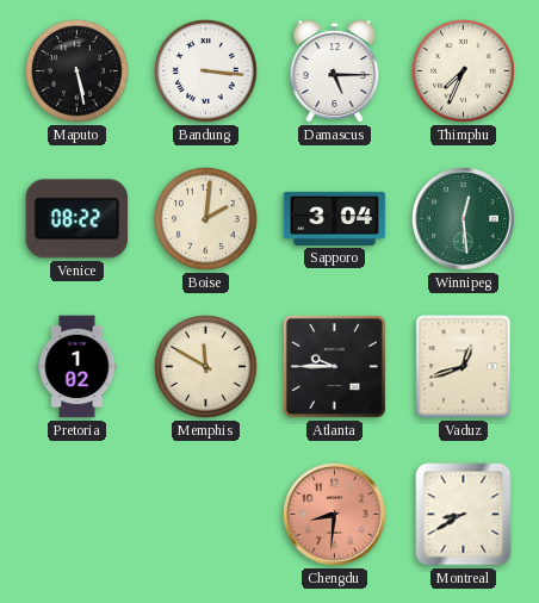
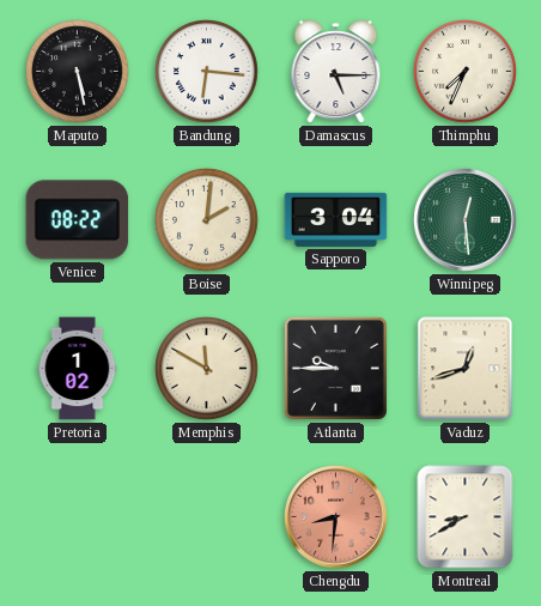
Bandung: 3:16 -> 6:16 (207, 72)
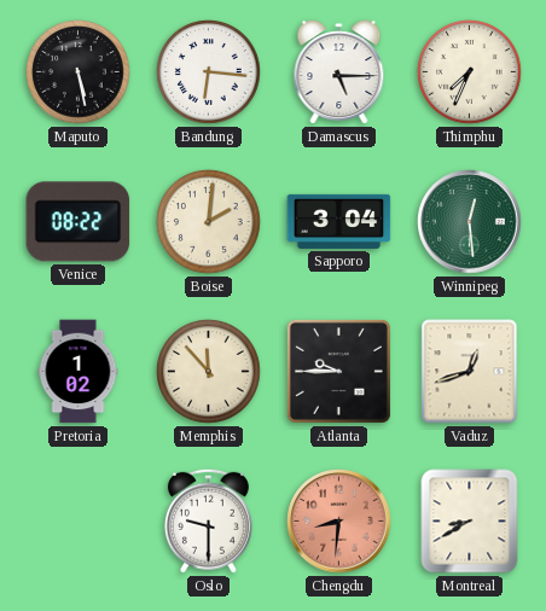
Memphis: 11:50 -> 11:53 (209, 372)
Oslo: none -> 9:30 (208, 520)
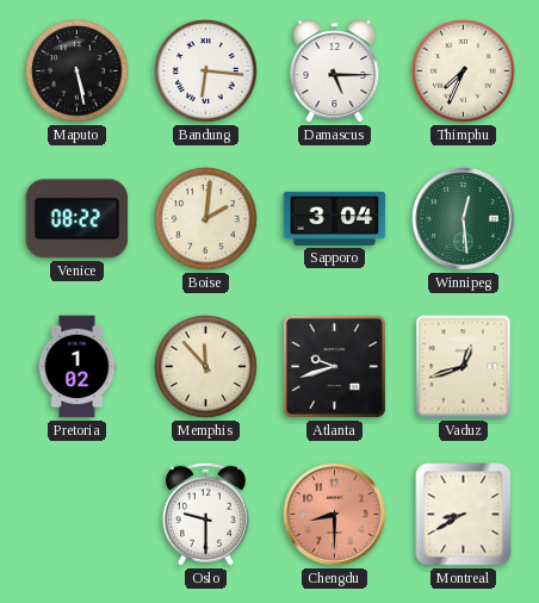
Atlanta: 9:45 -> 9:42 (334, 366)
Chengdu: 8:31 -> 8:30 (335, 515)
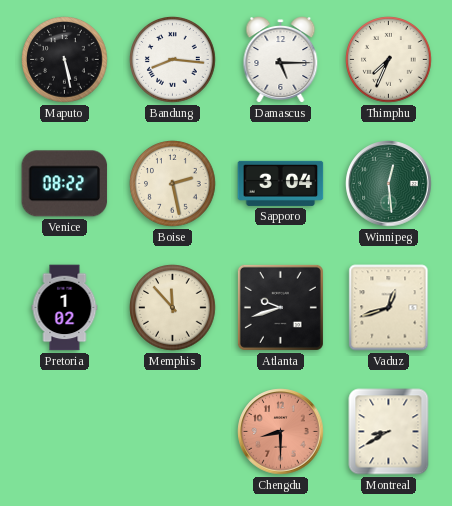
Bandung: 6:16 -> 8:16 (173, 60)
Boise: 2:01 -> 2:28 (173, 184)
Oslo: 9:30 -> none (205, 514)
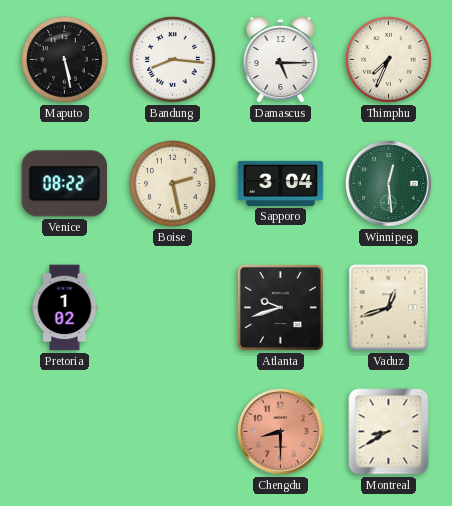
Memphis: 11:53 -> none (173, 308)
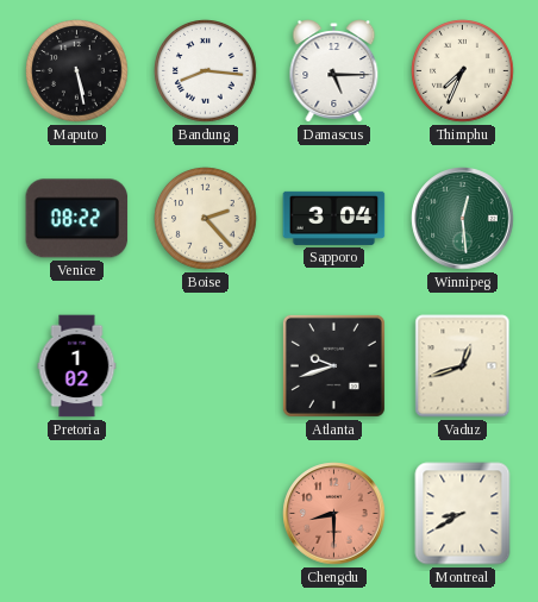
Boise: 2:28 -> 2:23 (206, 219)
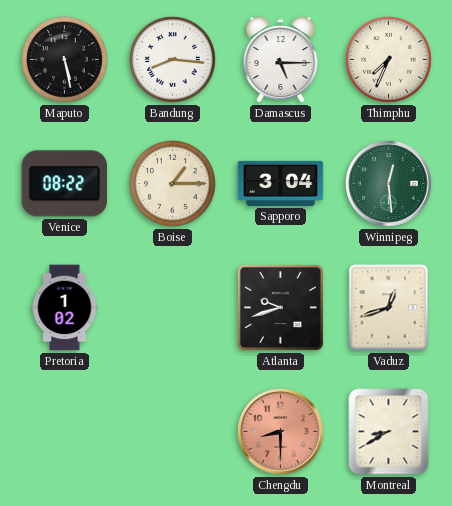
Boise: 2:23 -> 1:15 (173, 184)
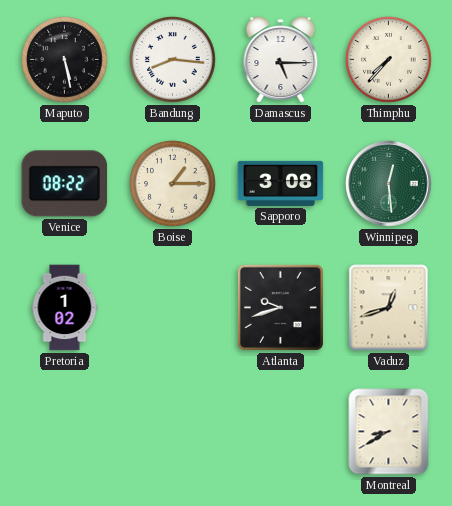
Thimphu: 7:34 -> 7:37 (389, 60)
Sapporo: 3:04 -> 3:08 (281, 183)
Chengdu: 8:30 -> none (281, 432)
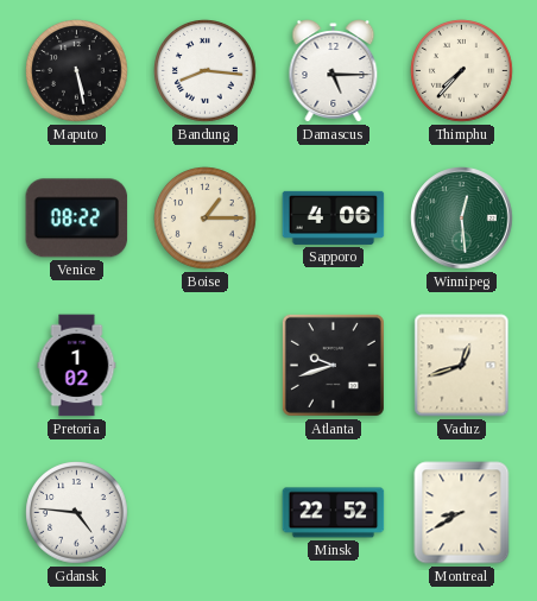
Sapporo: 3:08 -> 4:06 (334, 217)
Gdansk: none -> 4:46 (77, 513)
Minsk: none -> 22:52 (334, 513)
